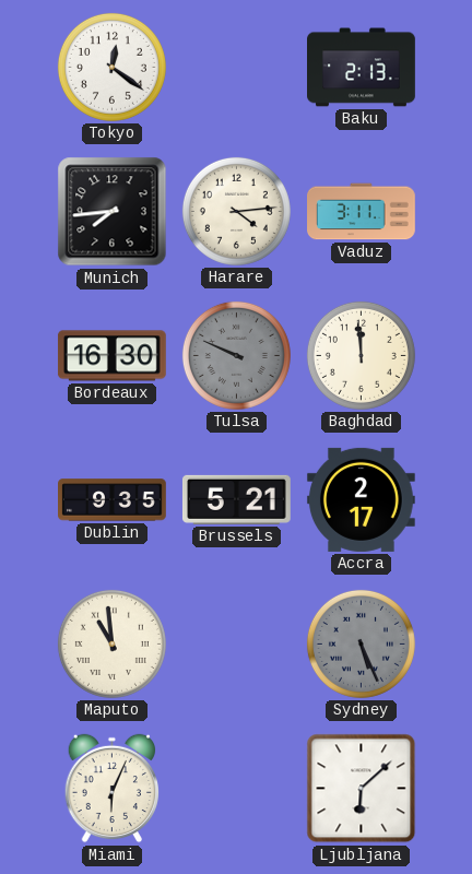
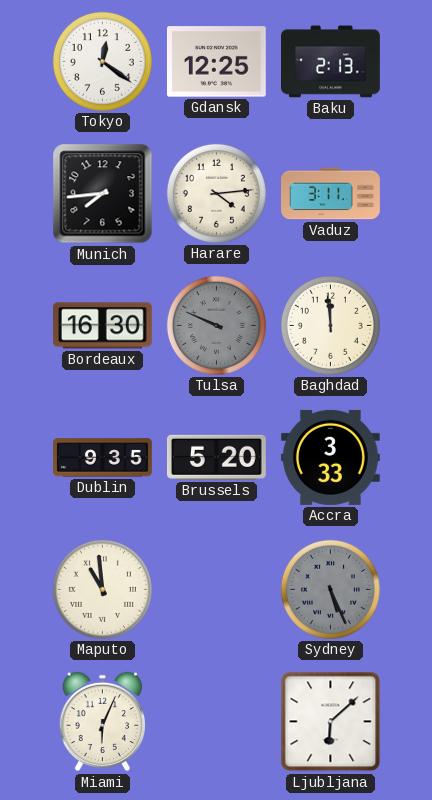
Gdansk: none -> 12:25 (216, 62)
Brussels: 5:21 -> 5:20 (216, 457)
Accra: 2:17 -> 3:33 (330, 457)
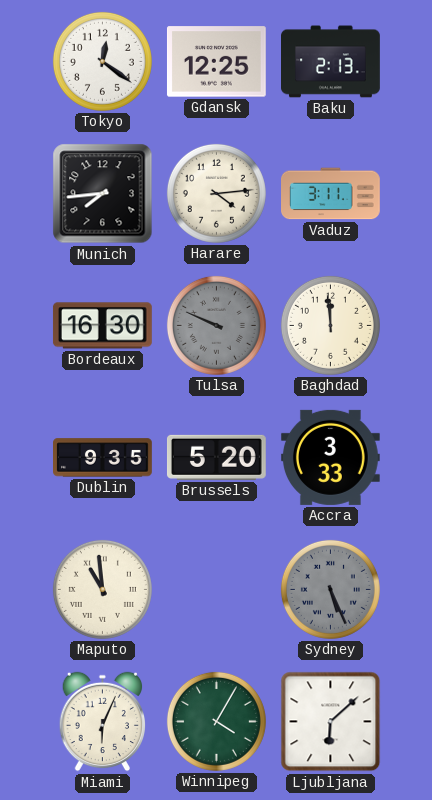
Winnipeg: none -> 4:05 (216, 721)
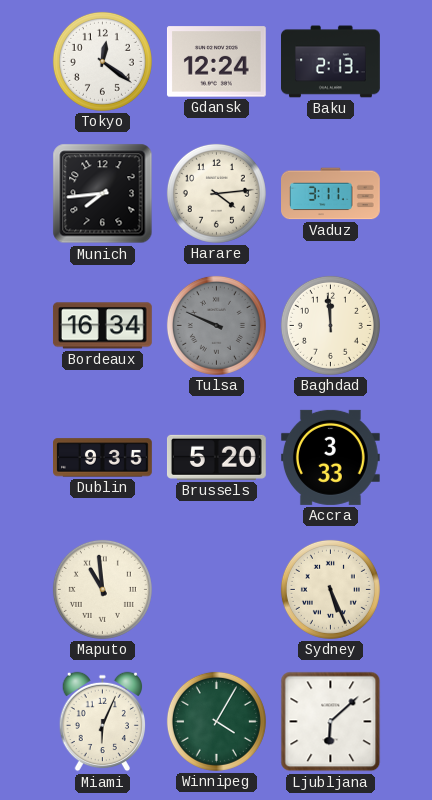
Gdansk: 12:25 -> 12:24 (216, 62)
Bordeaux: 16:30 -> 16:34 (102, 326)
Sydney dial: grey -> cream (330, 589)
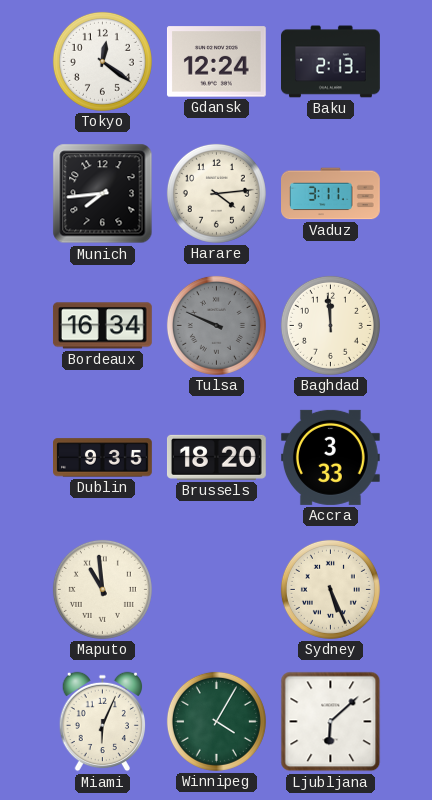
Brussels: 5:20 -> 18:20 (216, 457)
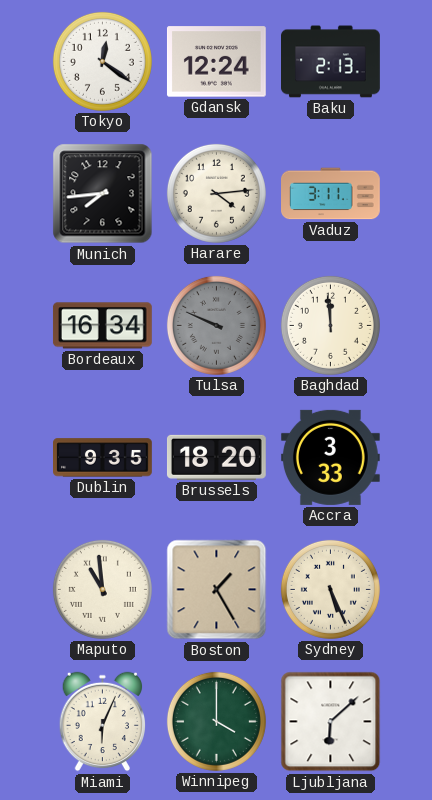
Boston: none -> 1:25 (217, 590)
Winnipeg: 4:05 -> 4:00 (216, 721)
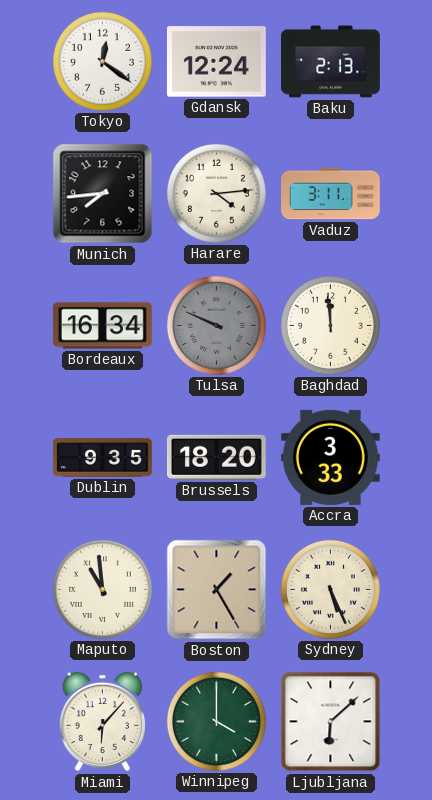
Miami: 6:04 -> 6:07 (102, 722)
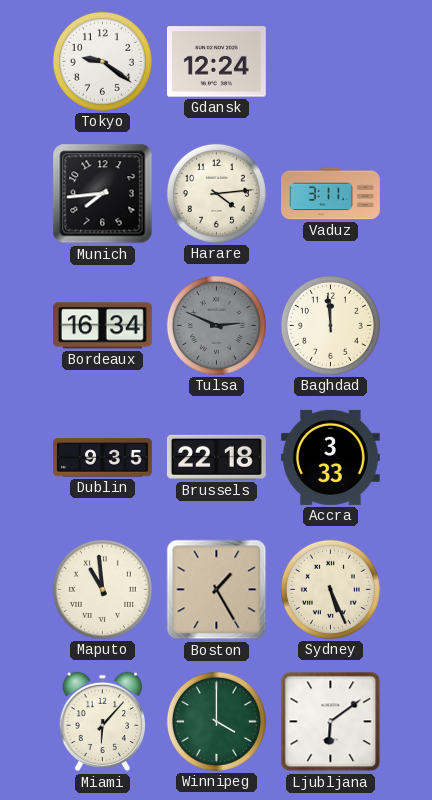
Tokyo: 12:21 -> 9:21 (102, 61)
Baku: 2:13 -> none (331, 62)
Tulsa: 9:49 -> 2:49 (216, 325)
Brussels: 18:20 -> 22:18 (216, 457)
Ljubljana: 6:08 -> 6:09 (331, 722)
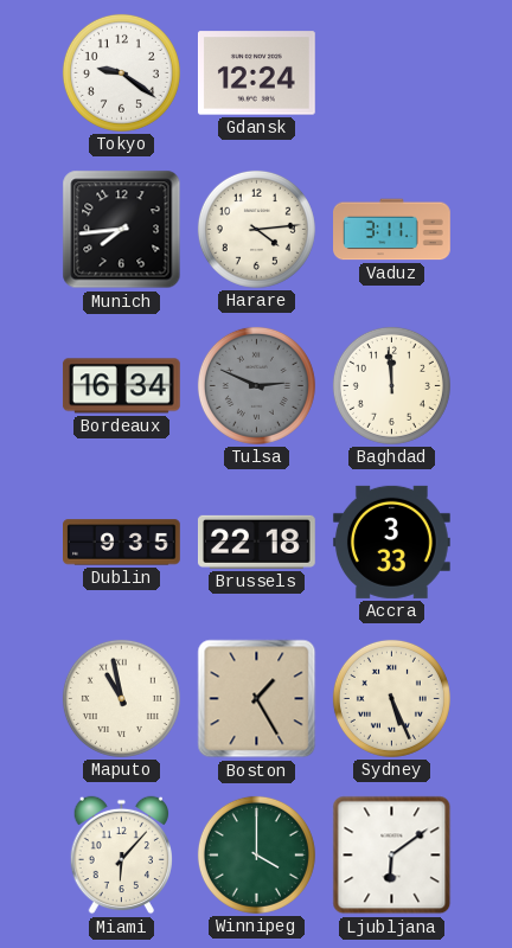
Maputo: 10:59 -> 10:58 (121, 698)
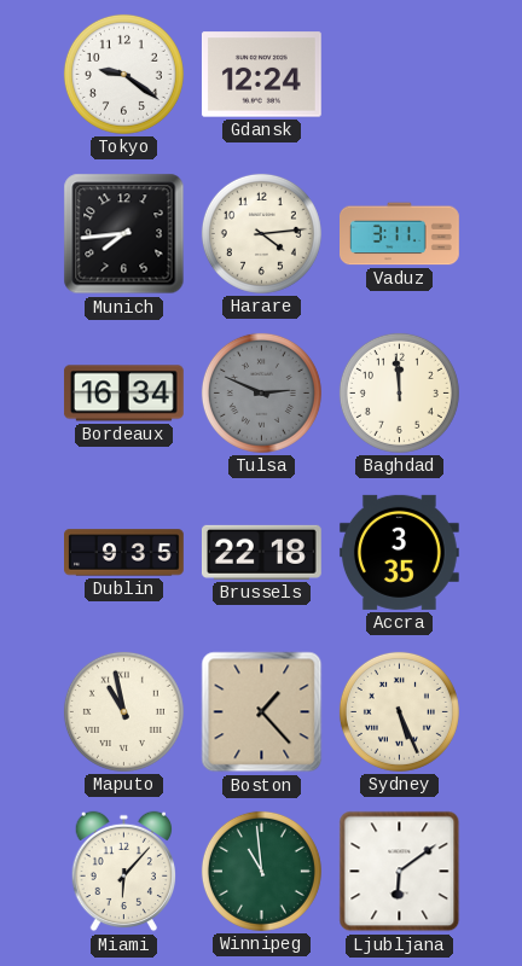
Accra: 3:33 -> 3:35 (399, 552)
Boston: 1:25 -> 1:23 (262, 712)
Winnipeg: 4:00 -> 10:59 (261, 871)
